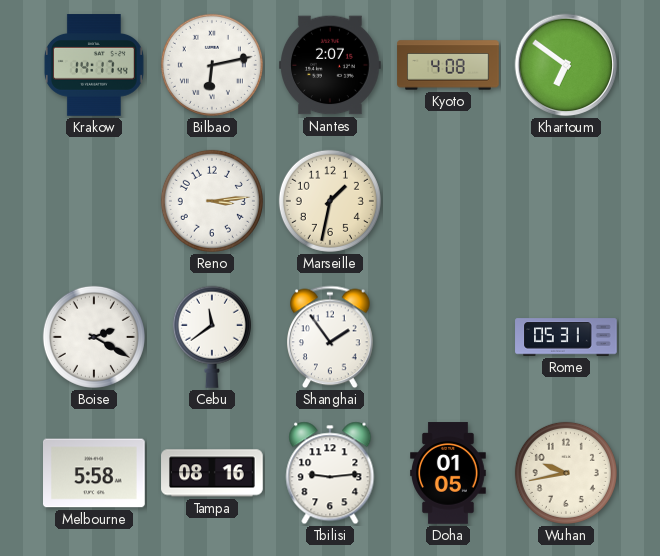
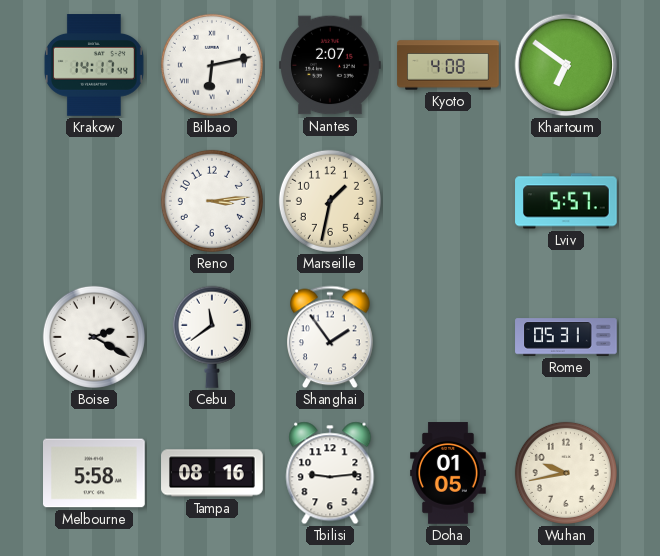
Lviv: none -> 5:57 (566, 201)
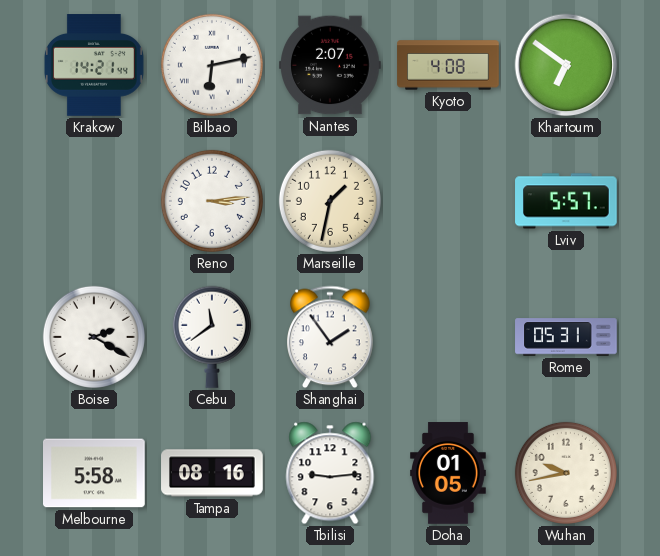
Krakow: 14:17 -> 14:21 (94, 65)
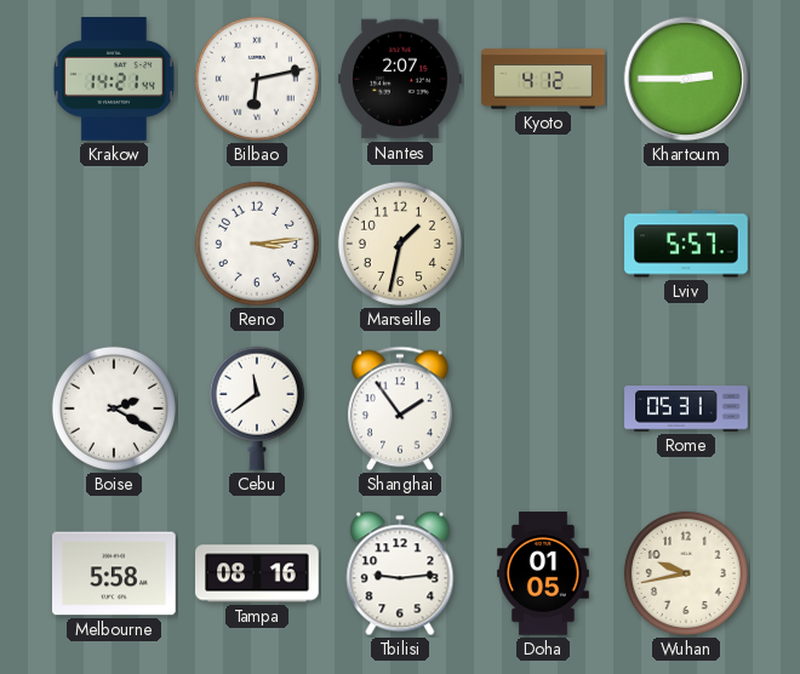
Kyoto: 4:08 -> 4:12 (543, 79)
Khartoum: 6:51 -> 2:45 (686, 79)
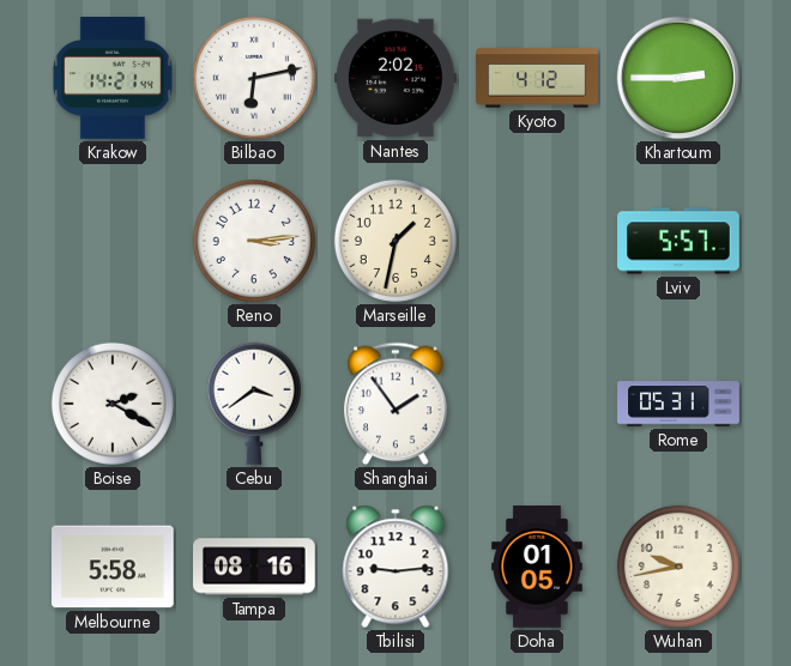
Nantes: 2:07 -> 2:02 (395, 78)
Cebu: 11:39 -> 3:39 (254, 404)
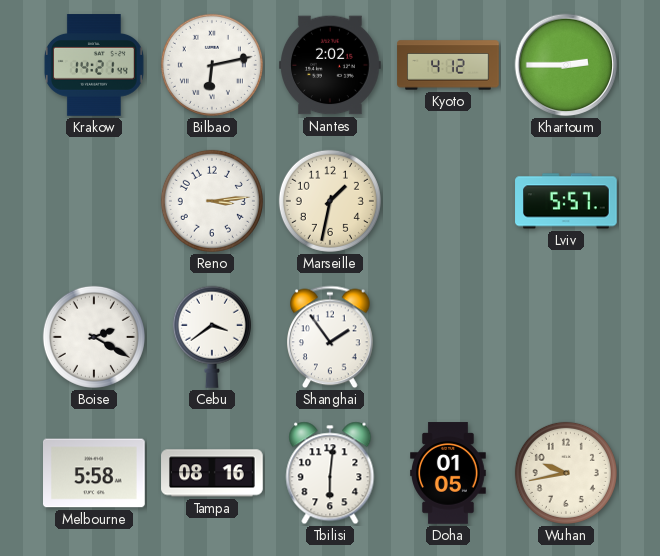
Rome: 05:31 -> none (678, 404)
Tbilisi: 9:14 -> 6:01 (330, 473)
